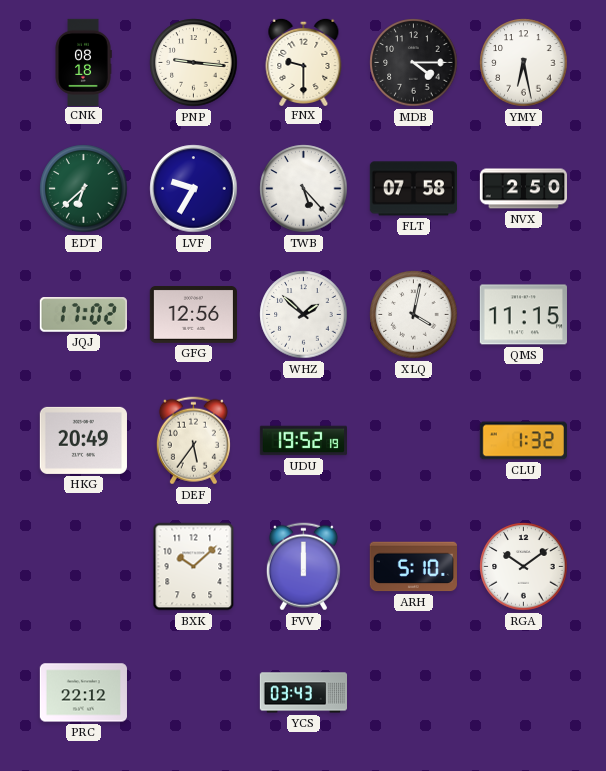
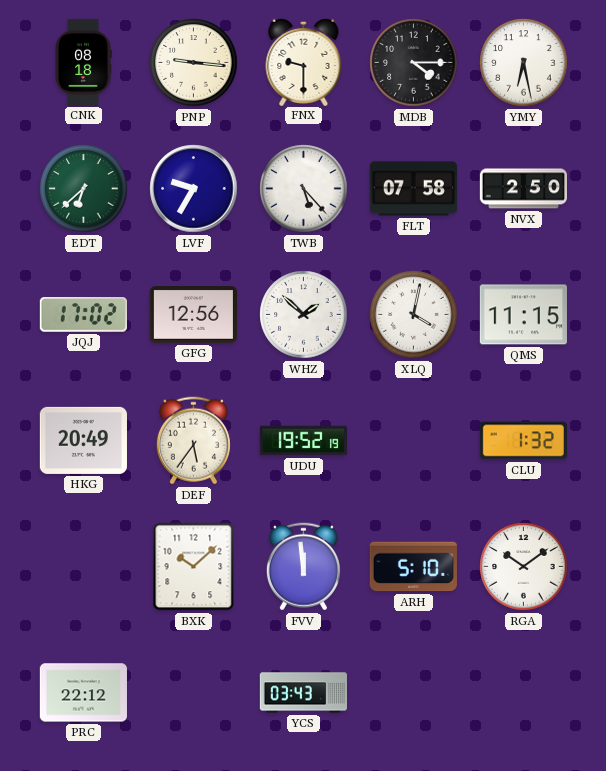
FVV: 12:00 -> 11:59 (303, 567)
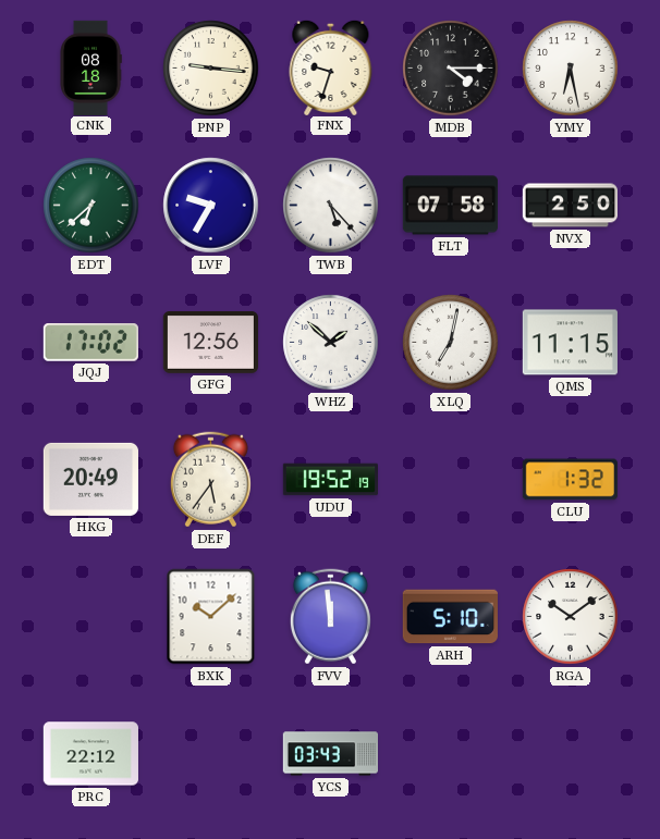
FNX: 9:30 -> 9:33 (331, 66)
XLQ: 4:02 -> 7:02 (451, 343)
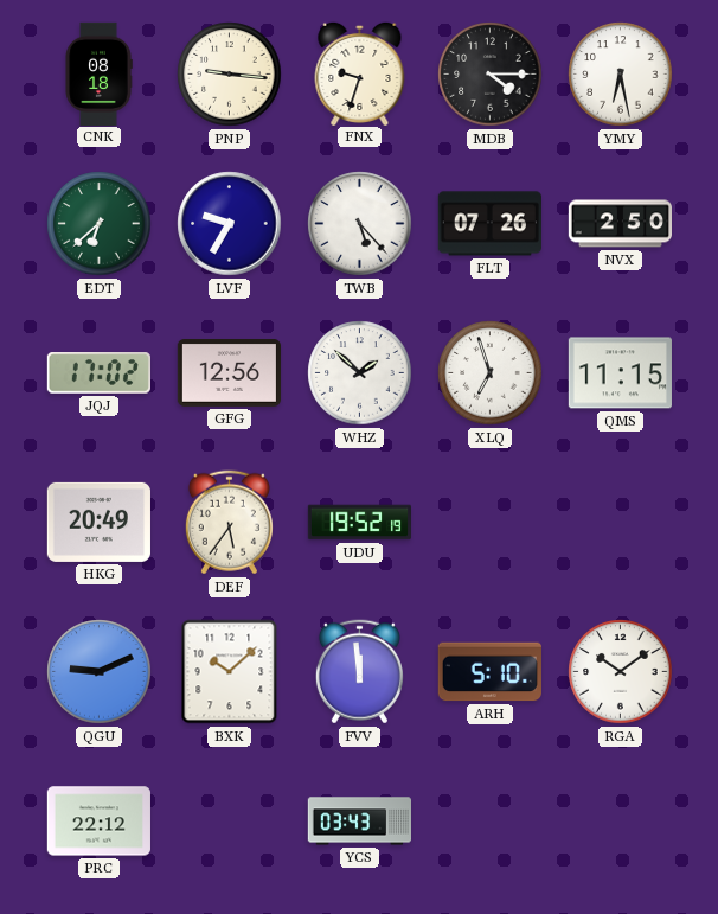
FLT: 07:58 -> 07:26 (489, 224)
XLQ: 7:02 -> 6:57 (491, 373)
CLU: 1:32 -> none (570, 480)
QGU: none -> 9:11 (100, 672)
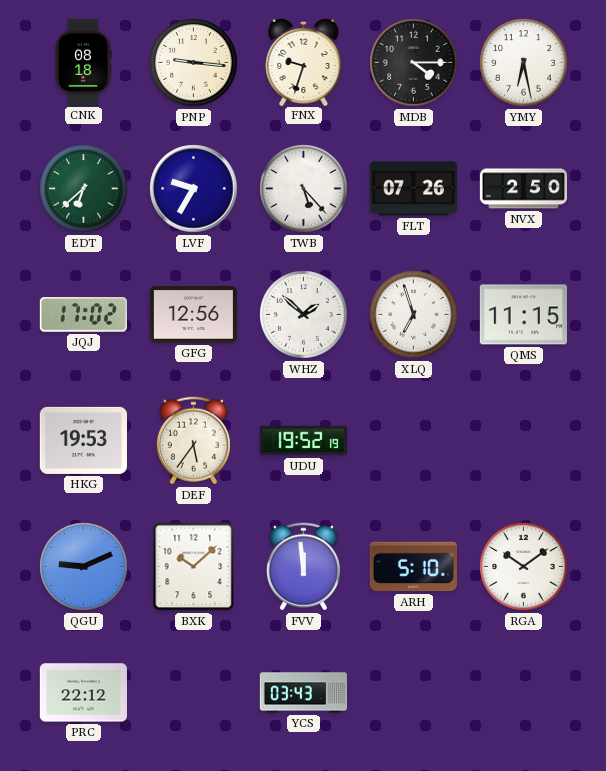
HKG: 20:49 -> 19:53 (83, 440)
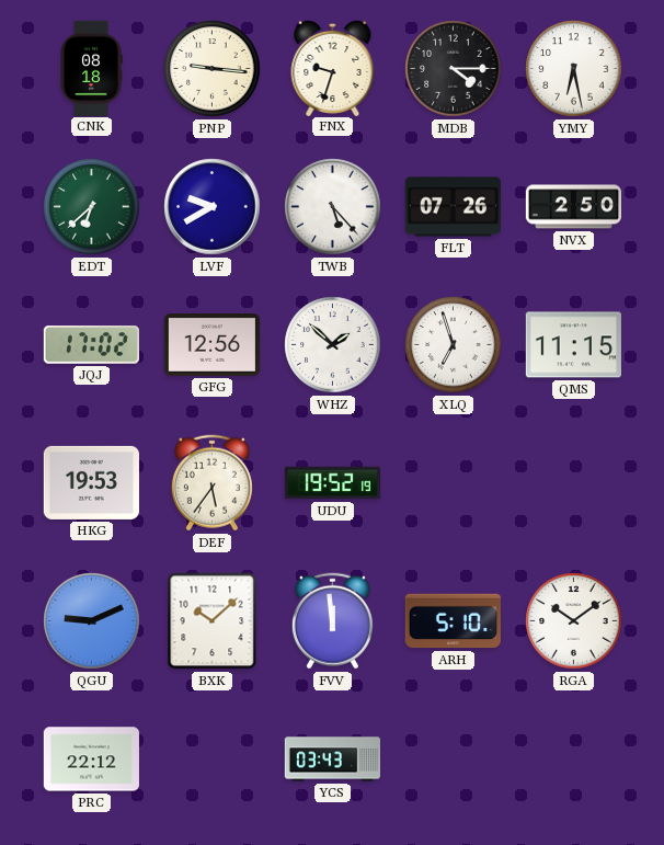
LVF: 9:35 -> 9:40 (213, 207)
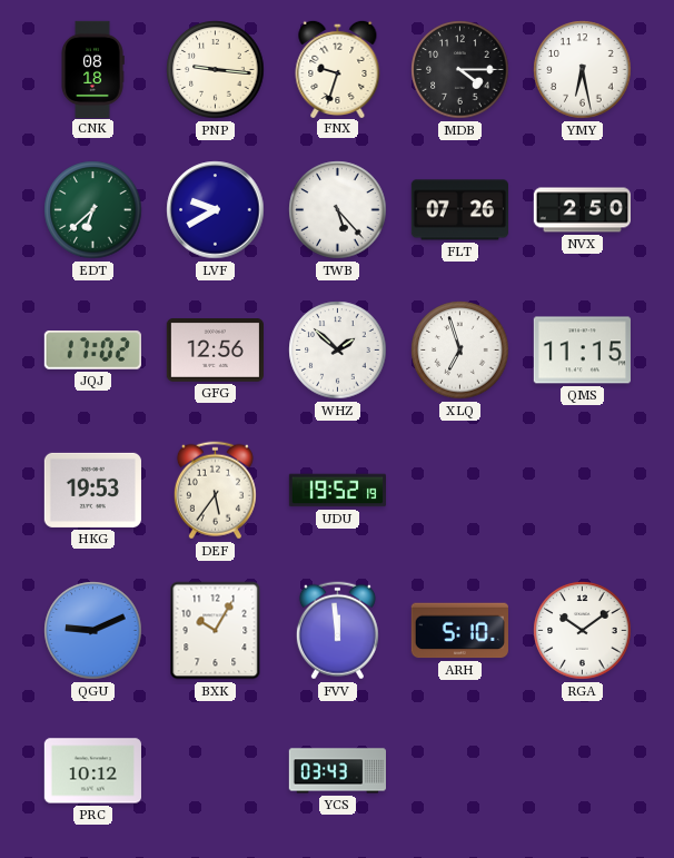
BXK: 10:08 -> 10:05 (216, 631)
PRC: 22:12 -> 10:12 (92, 771)
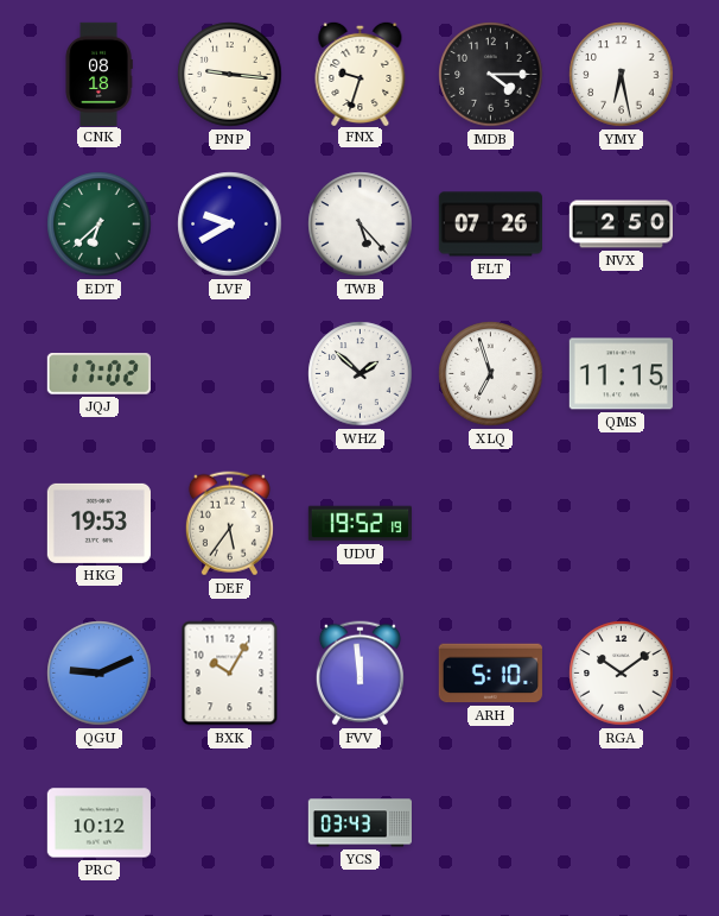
GFG: 12:56 -> none (215, 351)
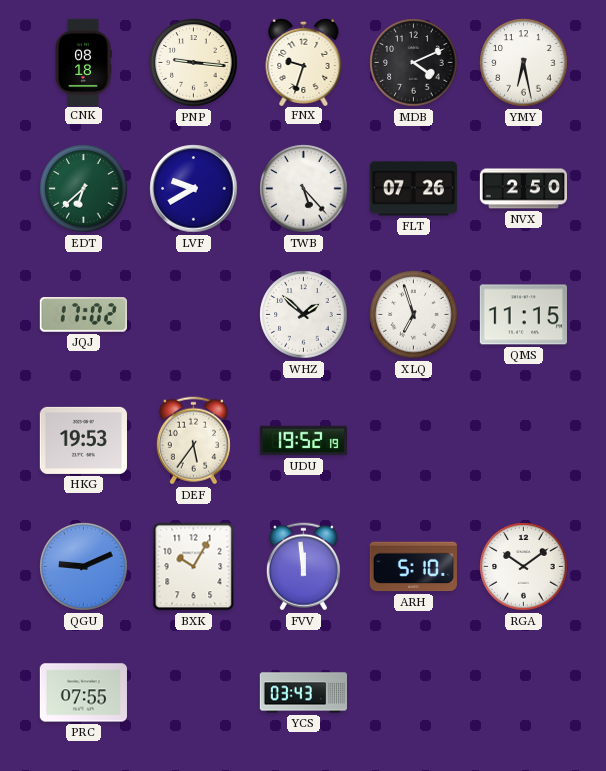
MDB: 4:15 -> 4:11 (414, 63)
PRC: 10:12 -> 07:55 (83, 693)
